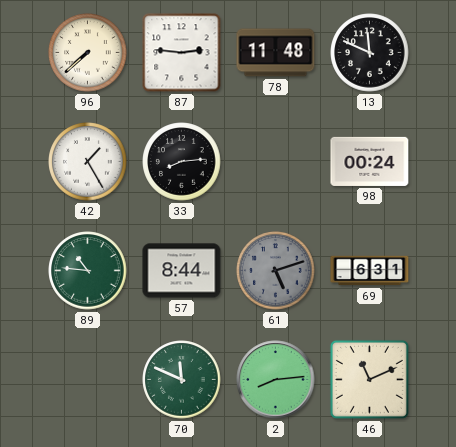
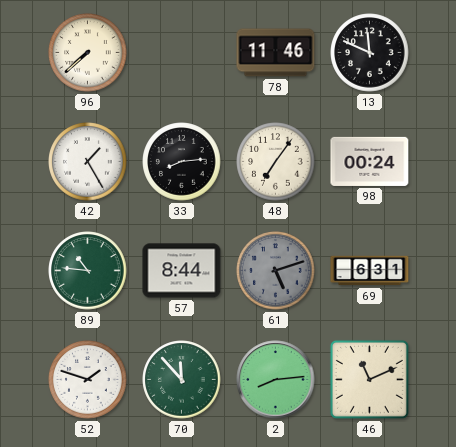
87: 2:46 -> none (182, 53)
78: 11:48 -> 11:46 (276, 53)
48: none -> 7:06 (276, 162)
52: none -> 1:48 (88, 380)
70: 11:49 -> 11:53 (182, 380)
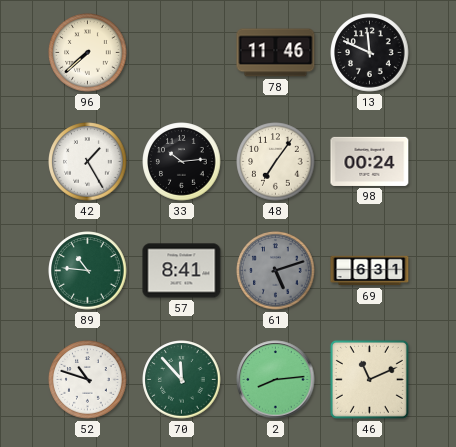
33: 8:14 -> 10:14 (182, 162)
57: 8:44 -> 8:41 (182, 271)
52: 1:48 -> 10:48 (88, 380)
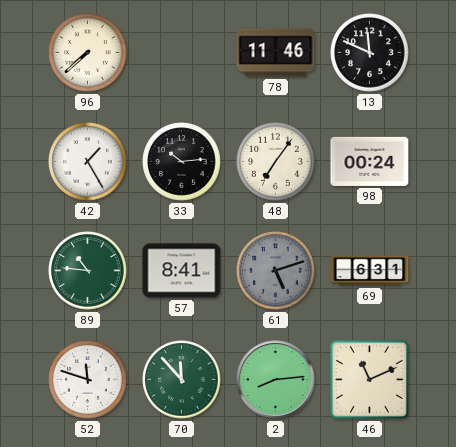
52: 10:48 -> 11:48 (88, 380)
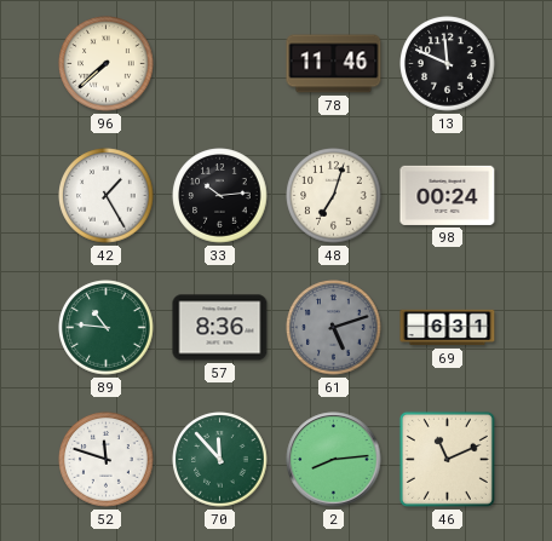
48: 7:06 -> 7:03 (334, 196)
57: 8:41 -> 8:36 (220, 328)
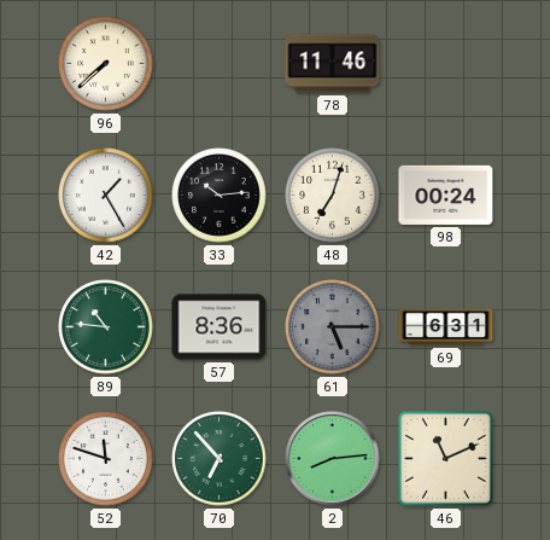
13: 11:49 -> none (448, 64)
61: 5:12 -> 5:15 (333, 327)
70: 11:53 -> 6:53 (220, 459)
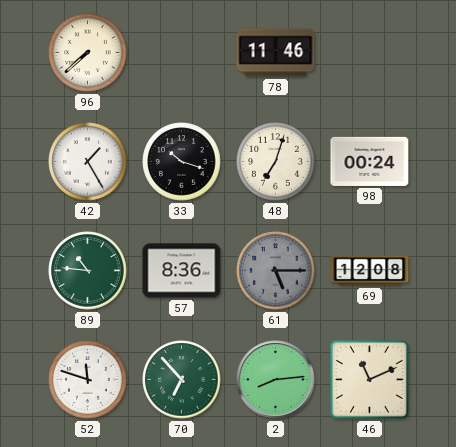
33: 10:14 -> 10:18 (182, 162)
69: 6:31 -> 12:08 (370, 271)
